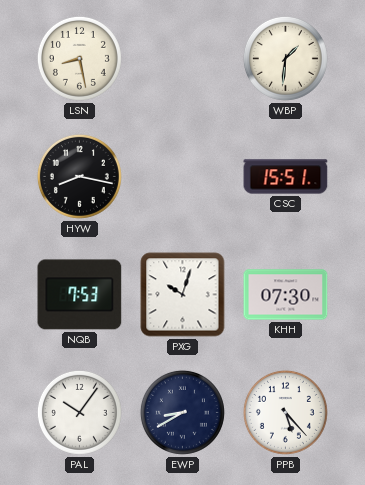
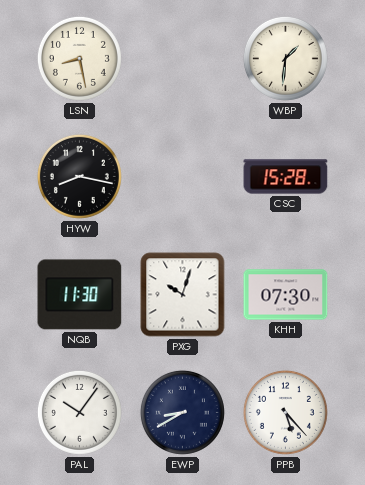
CSC: 15:51 -> 15:28 (286, 177)
NQB: 7:53 -> 11:30 (80, 295)
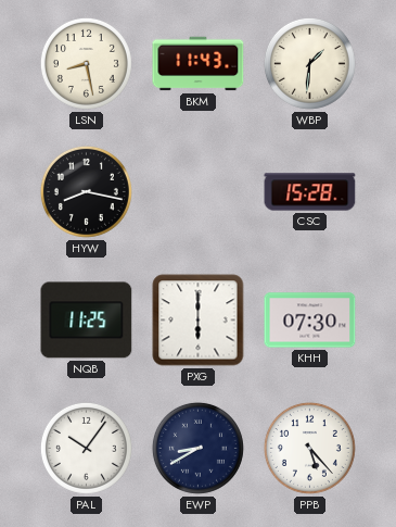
BKM: none -> 11:43 (199, 64)
NQB: 11:30 -> 11:25 (87, 321)
PXG: 10:03 -> 6:00 (199, 321)
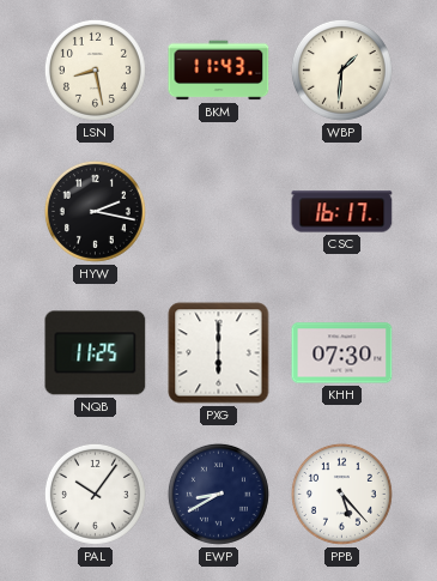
HYW: 8:17 -> 2:17 (95, 211)
CSC: 15:28 -> 16:17 (342, 212)
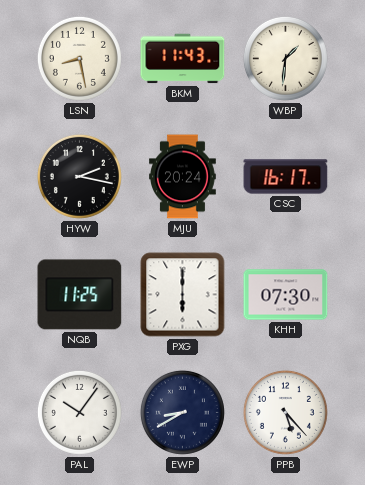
MJU: none -> 20:24 (183, 177)
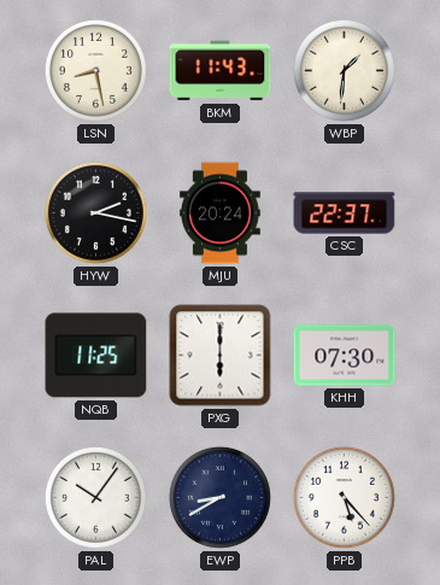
CSC: 16:17 -> 22:37 (345, 213)
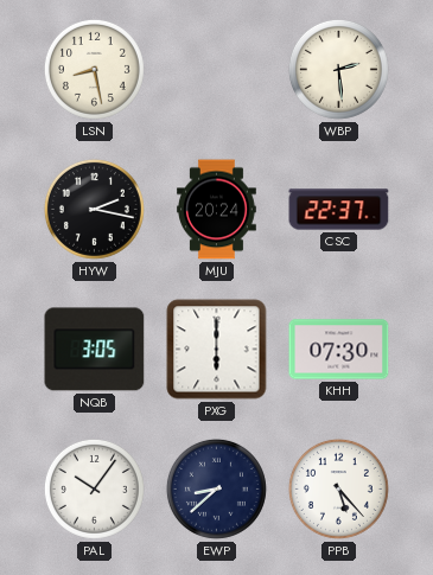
BKM: 11:43 -> none (221, 71)
WBP: 1:31 -> 2:29 (338, 69)
NQB: 11:25 -> 3:05 (95, 350)
EWP: 8:40 -> 8:38 (216, 488)
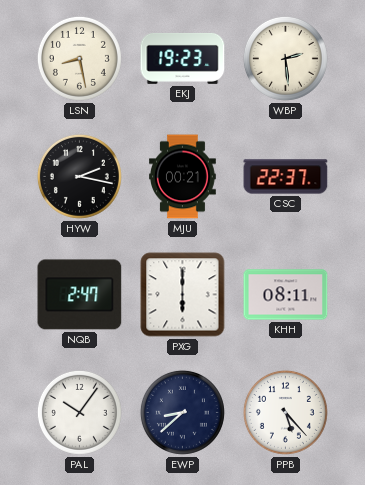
EKJ: none -> 19:23 (183, 58)
MJU: 20:24 -> 00:21 (183, 177)
NQB: 3:05 -> 2:47 (80, 295)
KHH: 07:30 -> 08:11 (286, 295)
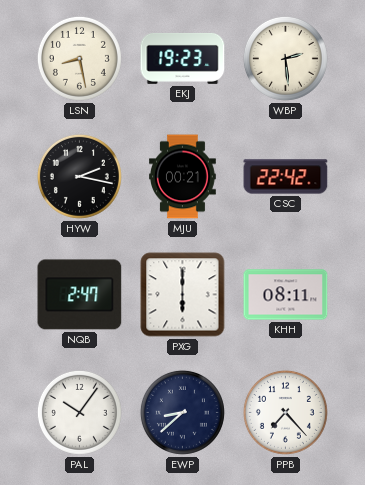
CSC: 22:37 -> 22:42 (286, 177)
PPB: 5:23 -> 7:23 (285, 412)
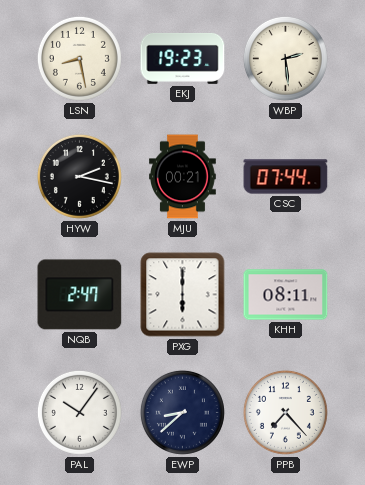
CSC: 22:42 -> 07:44 (286, 177)
